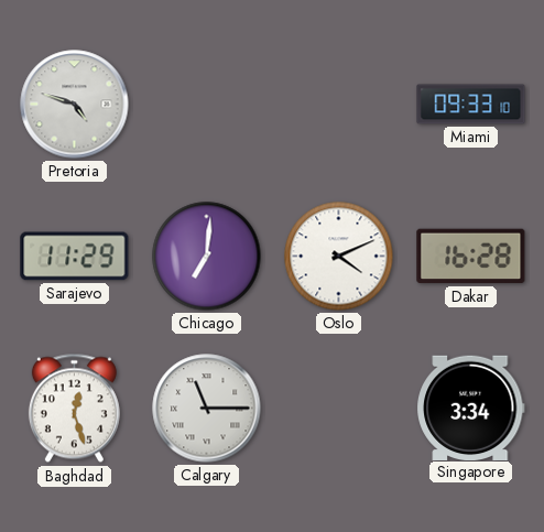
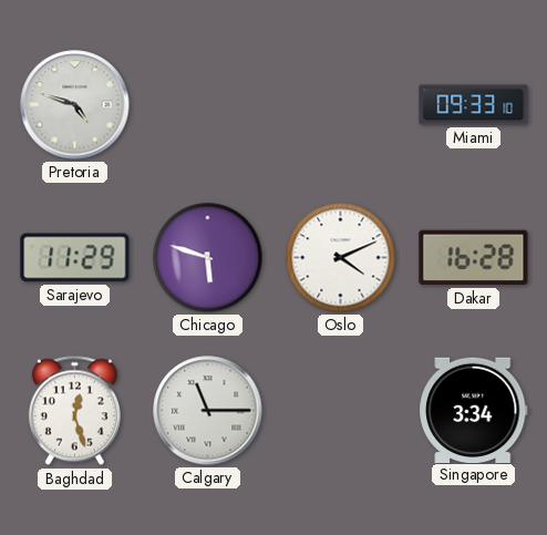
Chicago: 7:01 -> 5:48 (208, 258)
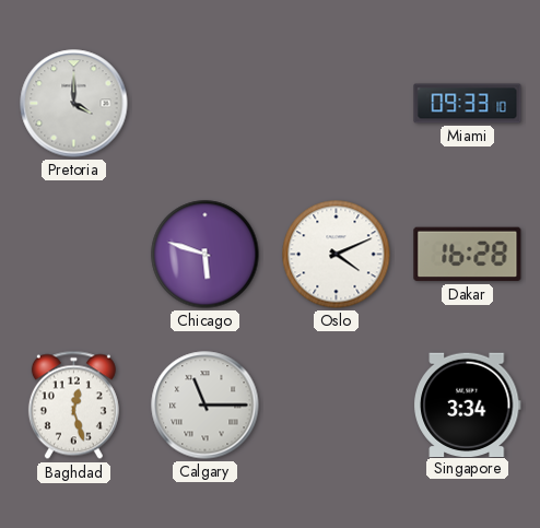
Pretoria: 4:48 -> 4:00 (74, 104)
Sarajevo: 11:29 -> none (75, 258)
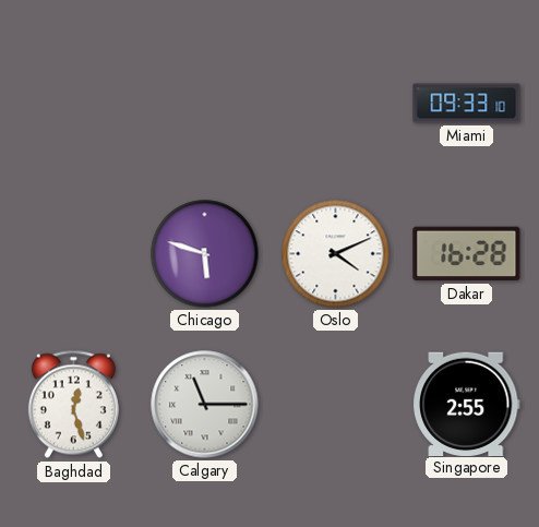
Pretoria: 4:00 -> none (74, 104)
Singapore: 3:34 -> 2:55 (467, 404)
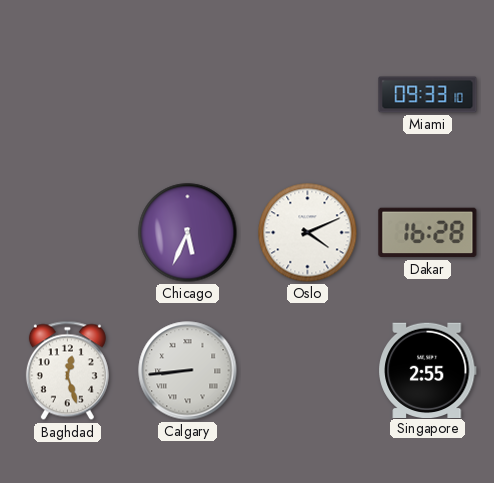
Chicago: 5:48 -> 5:34 (188, 233)
Calgary: 11:15 -> 8:44 (188, 371)
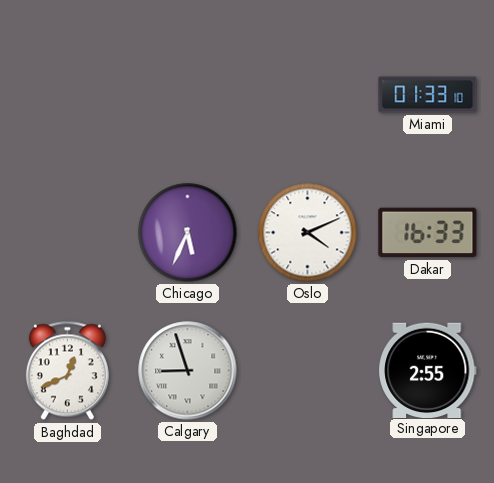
Miami: 09:33 -> 01:33 (428, 95)
Dakar: 16:28 -> 16:33 (428, 233)
Baghdad: 12:27 -> 12:41 (67, 371)
Calgary: 8:44 -> 8:57 (188, 371)
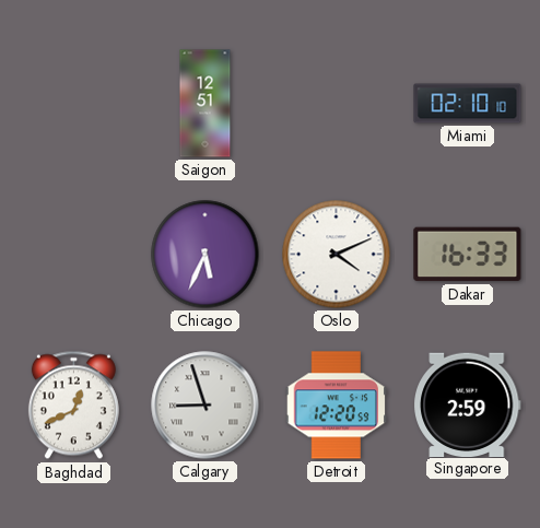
Saigon: none -> 12:51 (206, 104)
Miami: 01:33 -> 02:10 (468, 104)
Detroit: none -> 12:20 (337, 406)
Singapore: 2:55 -> 2:59 (468, 404)
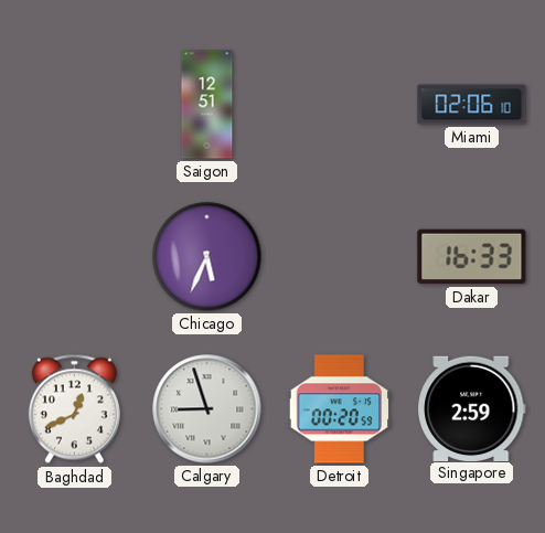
Miami: 02:10 -> 02:06 (472, 105)
Oslo: 4:11 -> none (337, 255)
Detroit: 12:20 -> 00:20 (340, 409)
